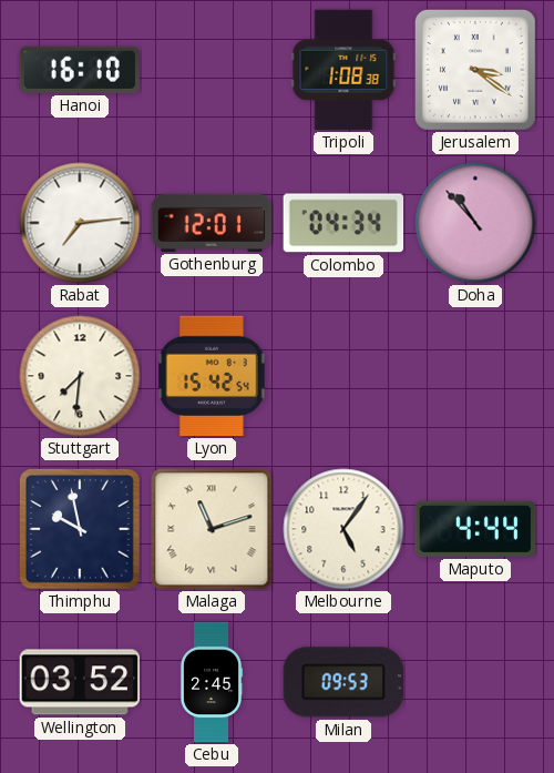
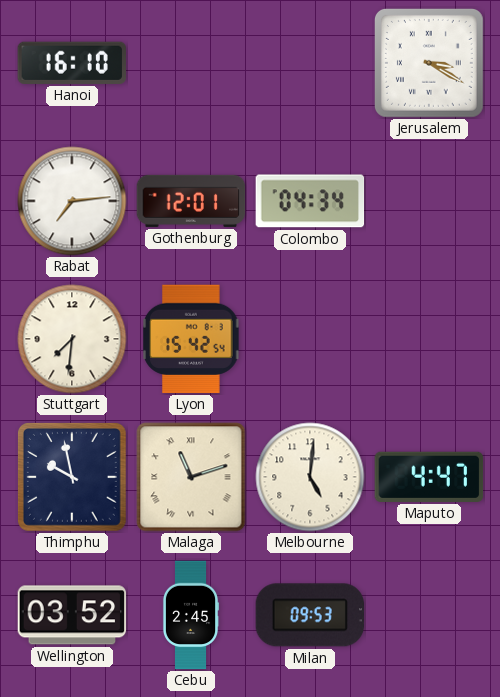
Tripoli: 1:08 -> none (343, 70)
Jerusalem: 3:21 -> 3:20 (429, 63)
Doha: 10:53 -> none (475, 223)
Melbourne: 5:06 -> 5:01 (310, 477)
Maputo: 4:44 -> 4:47 (429, 477)
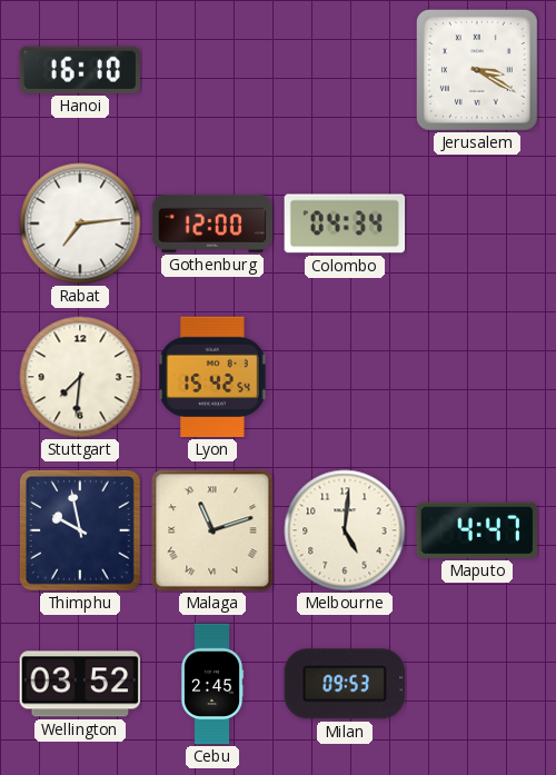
Gothenburg: 12:01 -> 12:00 (212, 223)
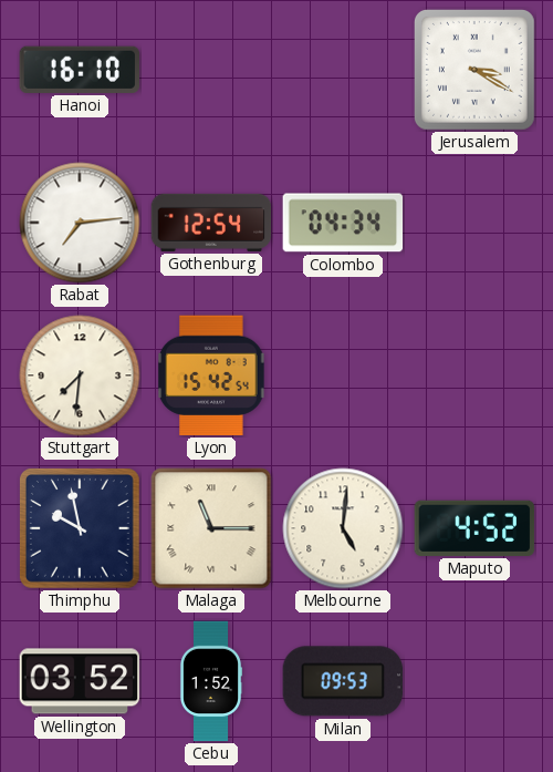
Gothenburg: 12:00 -> 12:54 (211, 223)
Malaga: 11:12 -> 11:15 (211, 528)
Maputo: 4:47 -> 4:52 (474, 528)
Cebu: 2:45 -> 1:52 (211, 681)
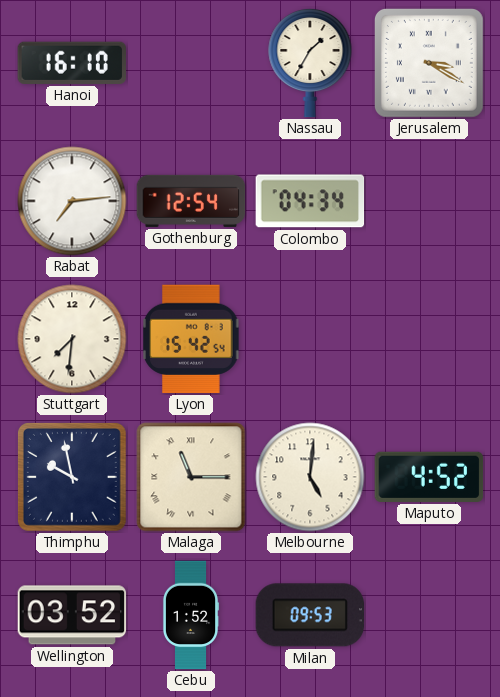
Nassau: none -> 1:35 (310, 63)
